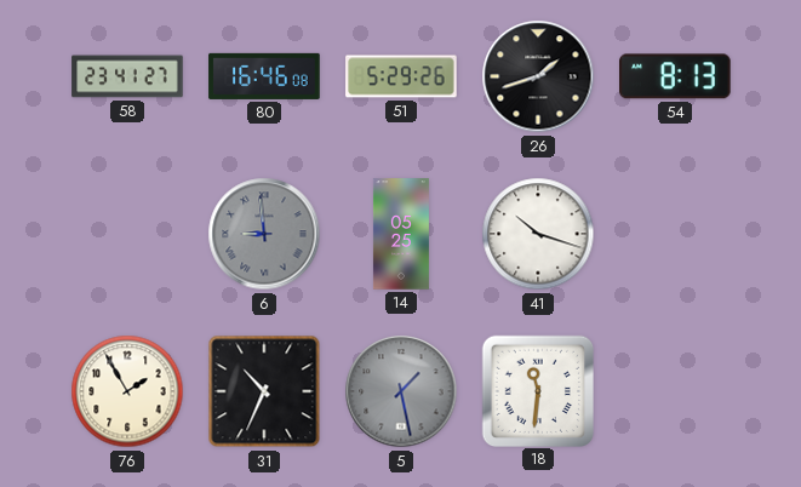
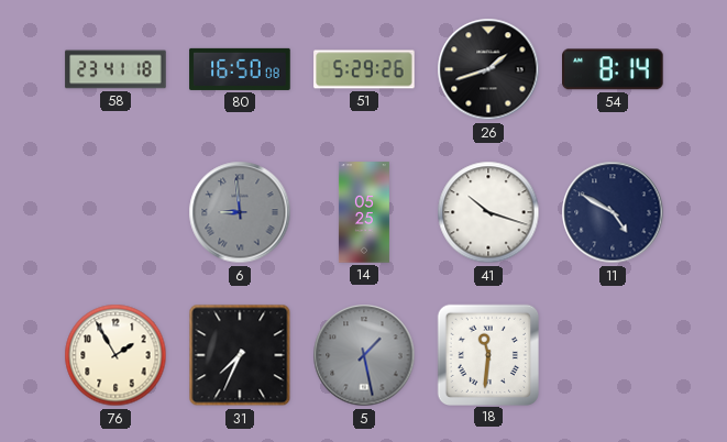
58: 23:41:27 -> 23:41:18 (115, 69)
80: 16:46 -> 16:50 (240, 69)
54: 8:13 -> 8:14 (614, 69)
11: none -> 4:50 (613, 212)
31: 10:34 -> 7:34 (240, 355)
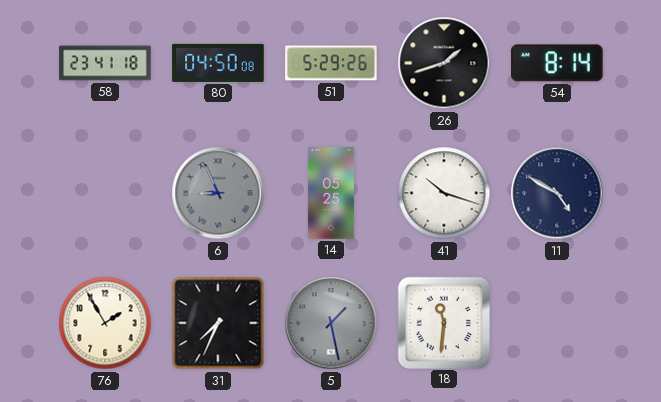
80: 16:50 -> 04:50 (218, 63)
6: 8:59 -> 8:56 (218, 193)
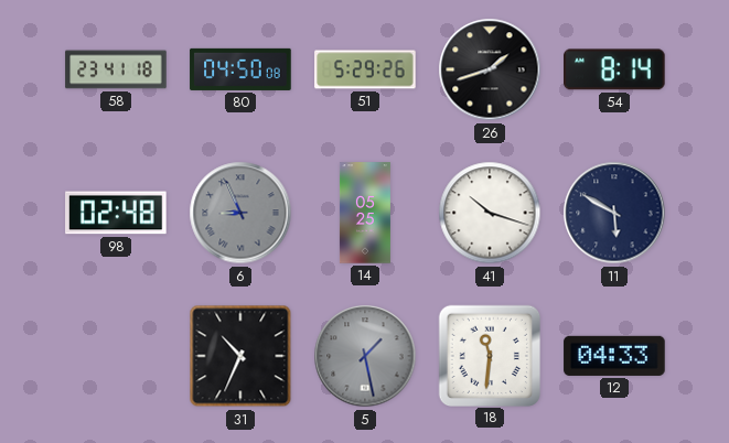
98: none -> 02:48 (116, 213)
11: 4:50 -> 5:50 (614, 213)
76: 1:55 -> none (105, 323)
31: 7:34 -> 10:34 (240, 356)
12: none -> 04:33 (614, 356)
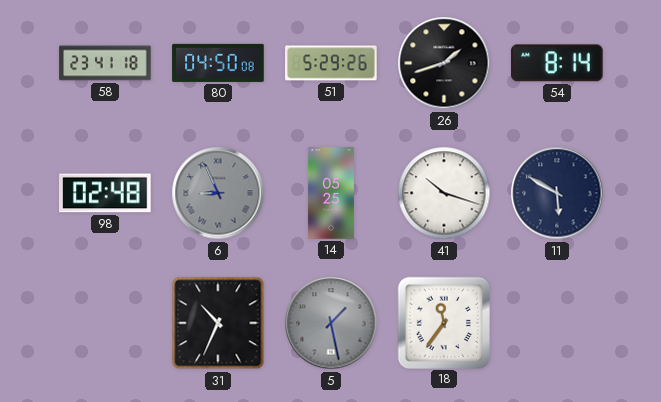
18: 11:31 -> 11:36 (443, 322)
12: 04:33 -> none (614, 356)
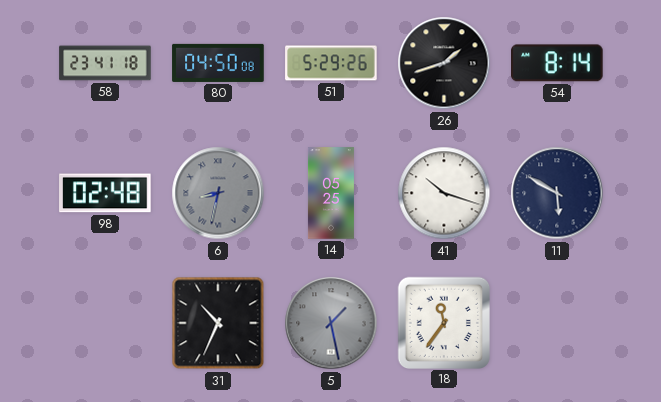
6: 8:56 -> 8:32 (218, 193)
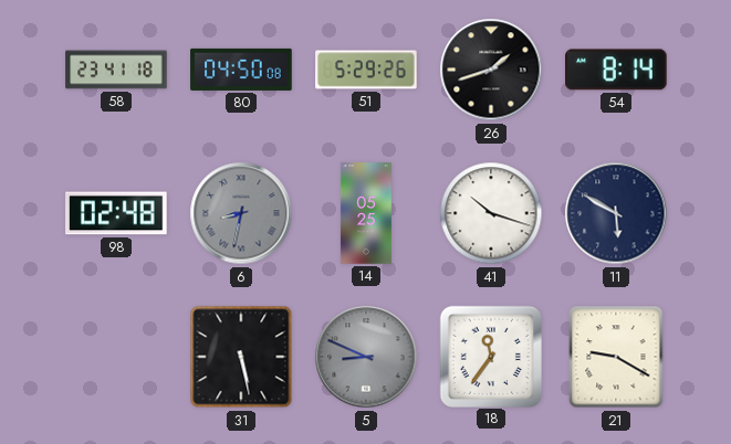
31: 10:34 -> 5:28 (241, 357)
5: 1:28 -> 8:49 (366, 357)
21: none -> 9:20 (616, 357)
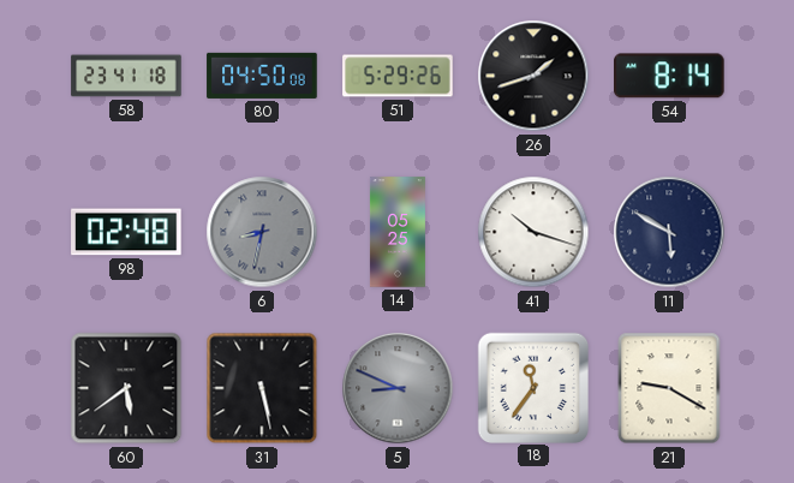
60: none -> 5:39 (126, 388)
